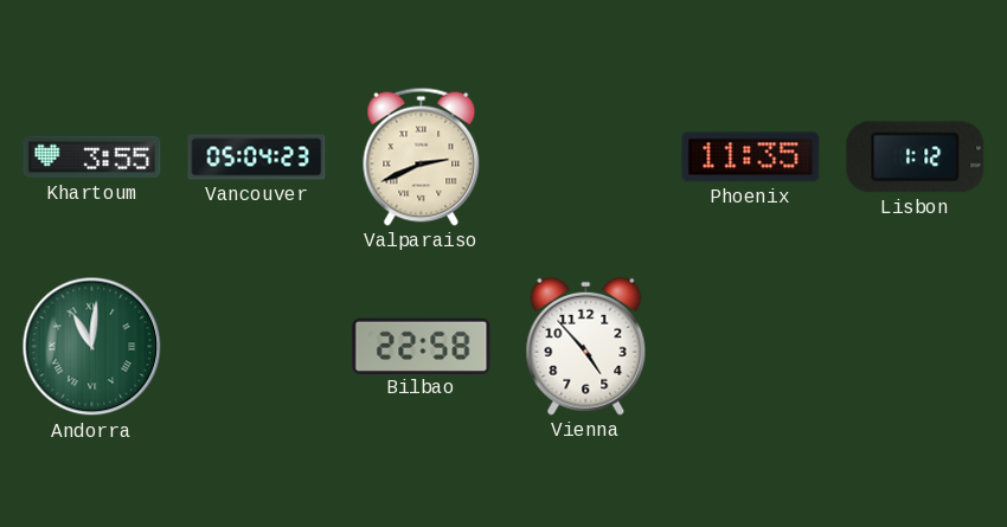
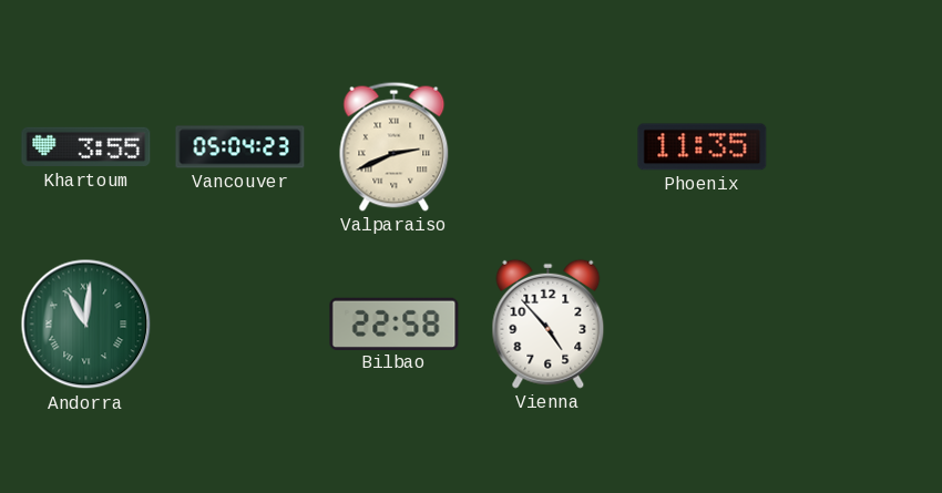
Lisbon: 1:12 -> none (916, 158)
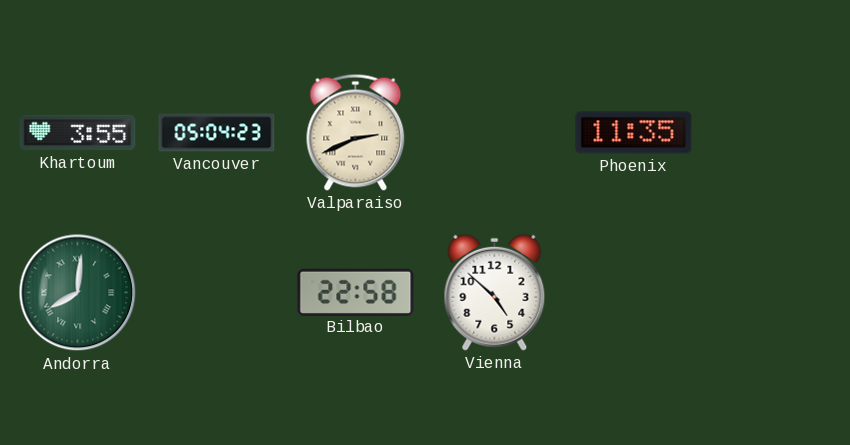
Andorra: 11:01 -> 8:01 (78, 293)
Vienna: 4:53 -> 4:52 (495, 292)
